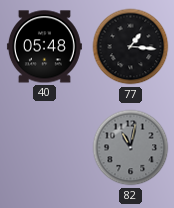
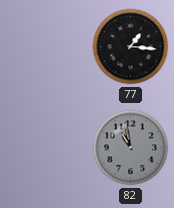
40: 05:48 -> none (44, 47)
82: 11:02 -> 10:58 (131, 148)
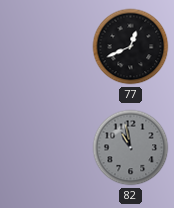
77: 1:16 -> 12:41 (131, 47)
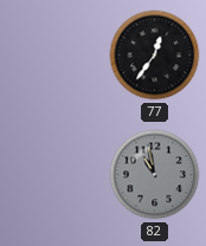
77: 12:41 -> 12:36 (155, 56)
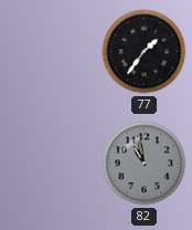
77: 12:36 -> 1:36 (145, 52)
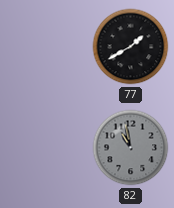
77: 1:36 -> 1:40 (131, 47)
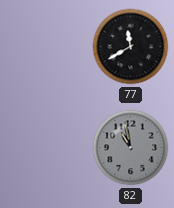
77: 1:40 -> 11:40 (131, 47)
